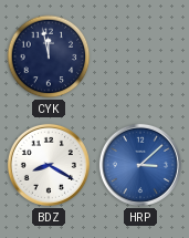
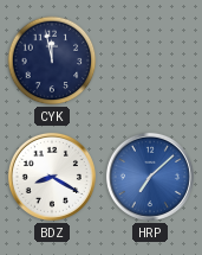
HRP: 3:08 -> 7:08 (150, 177)
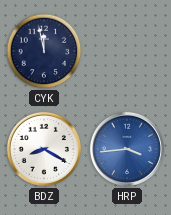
HRP: 7:08 -> 3:44 (127, 149)
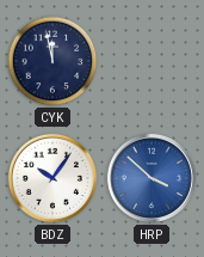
BDZ: 8:20 -> 10:06 (52, 178)
HRP: 3:44 -> 3:52 (152, 178)
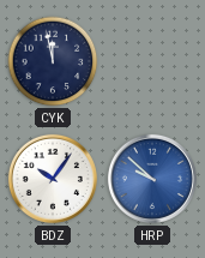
HRP: 3:52 -> 9:52 (152, 179)
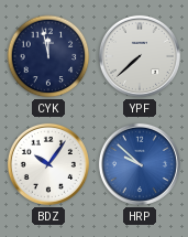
YPF: none -> 7:38 (140, 56)
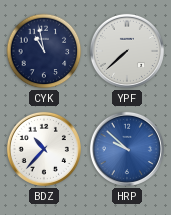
CYK: 11:58 -> 10:58 (44, 51)
BDZ: 10:06 -> 10:37 (44, 149)
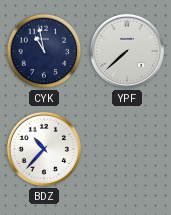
HRP: 9:52 -> none (127, 149)
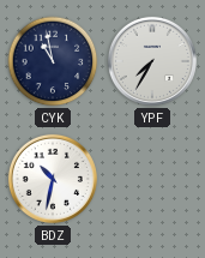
YPF: 7:38 -> 7:35 (152, 61)
BDZ: 10:37 -> 10:32 (53, 179)
